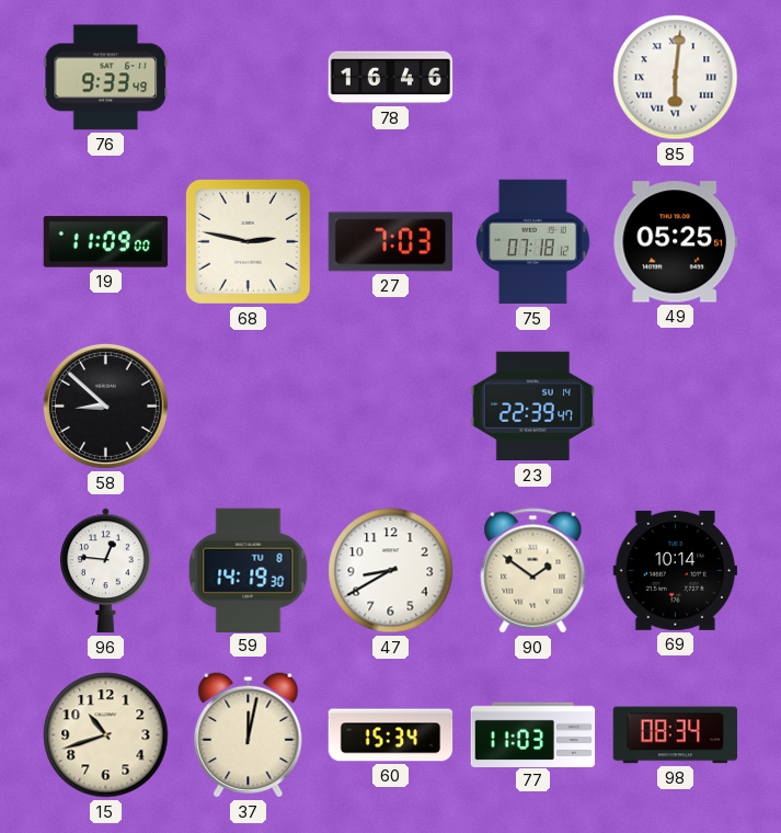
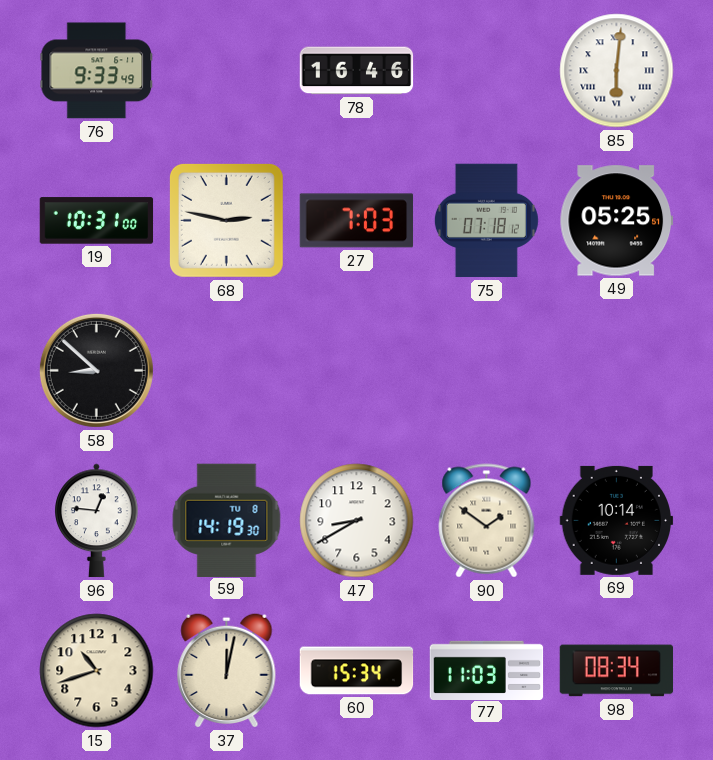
19: 11:09 -> 10:31 (97, 221)
23: 22:39 -> none (533, 407)
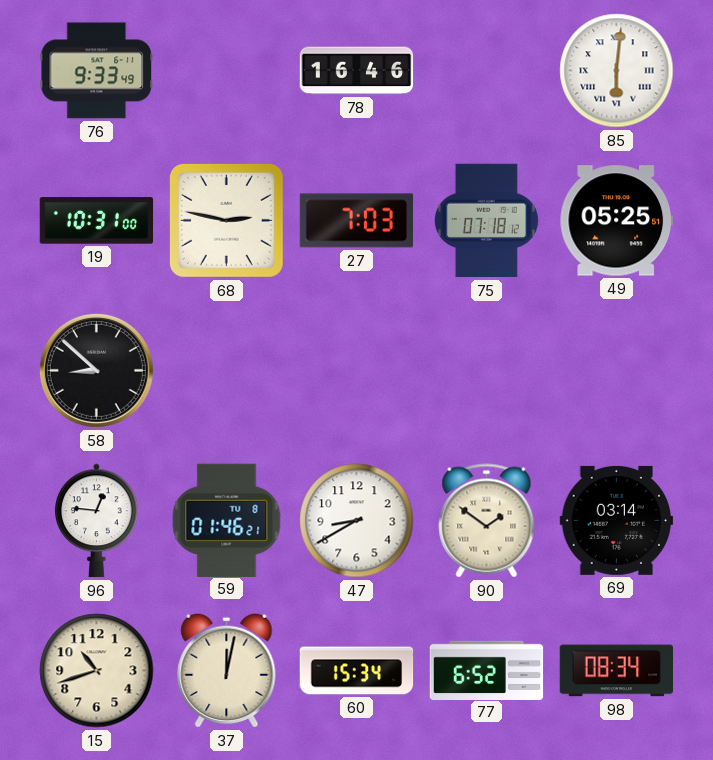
59: 14:19 -> 01:46 (227, 520)
69: 10:14 -> 03:14 (617, 520)
77: 11:03 -> 6:52 (487, 670)
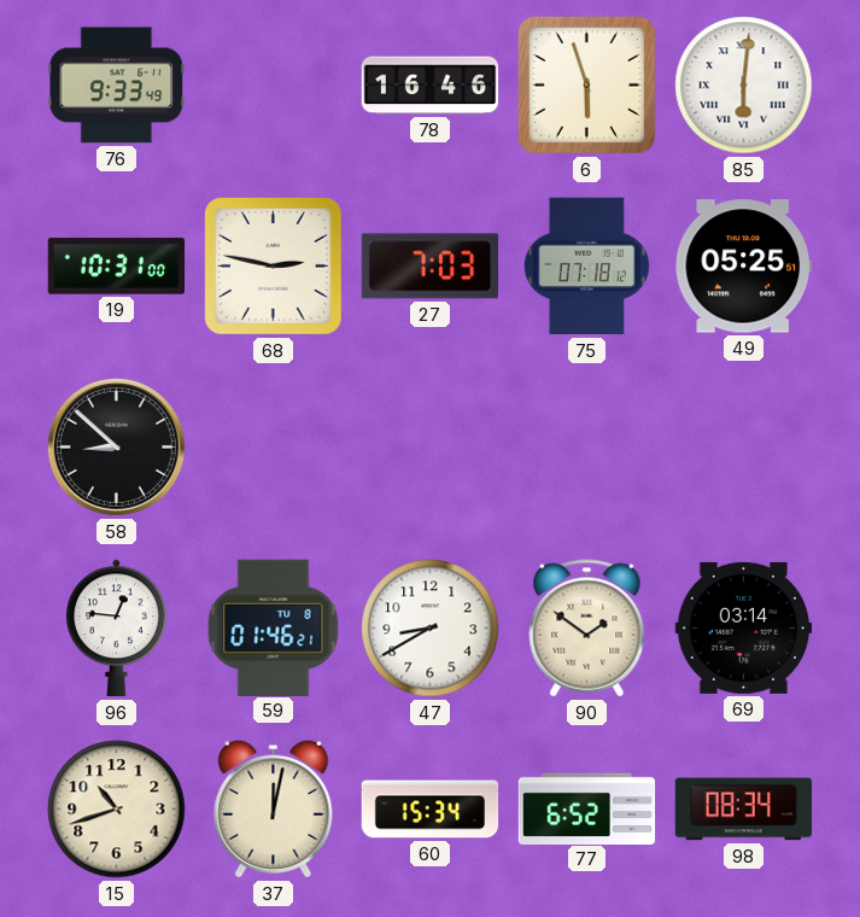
6: none -> 5:57 (586, 84)
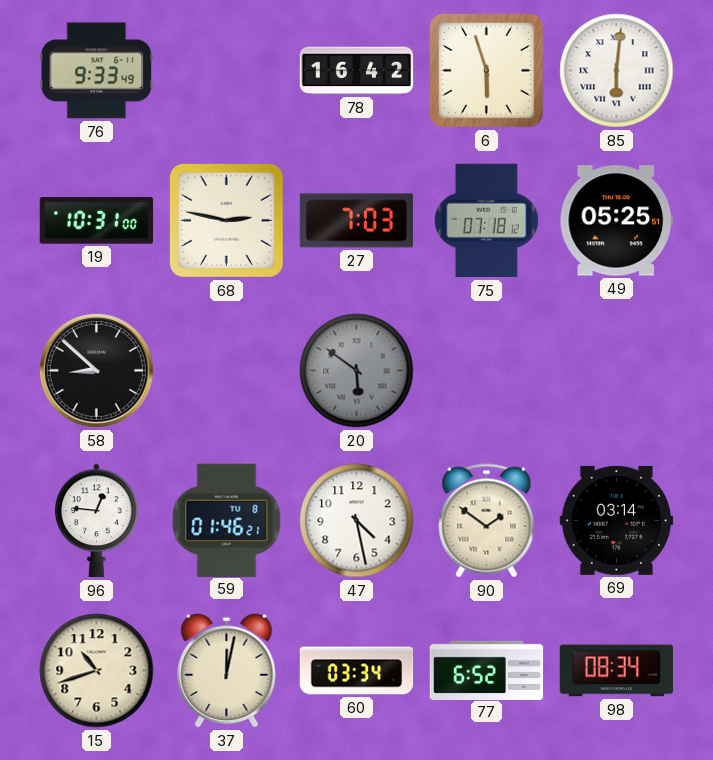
78: 16:46 -> 16:42 (357, 71)
20: none -> 5:51 (357, 371)
47: 8:40 -> 4:28 (357, 521)
60: 15:34 -> 03:34 (357, 671)
